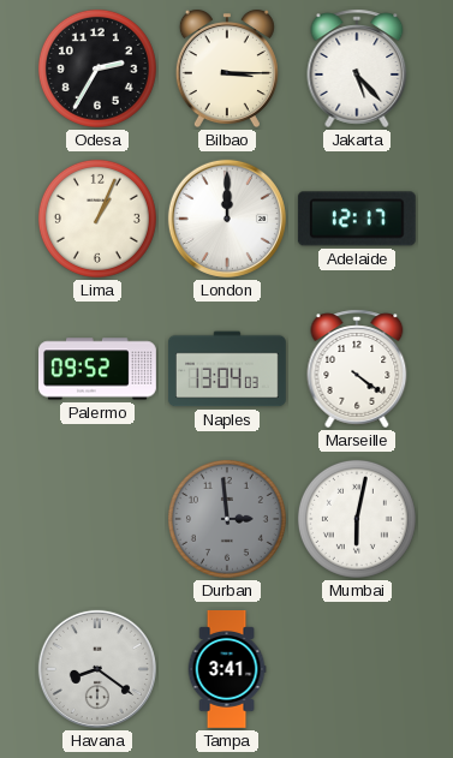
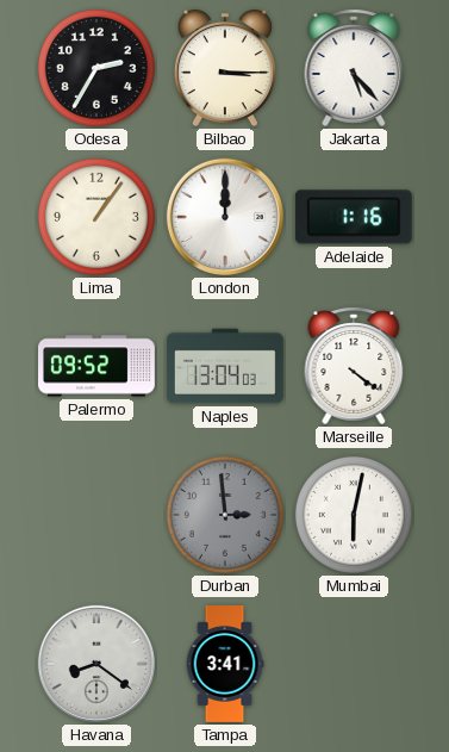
Lima: 1:04 -> 1:06 (96, 217)
Adelaide: 12:17 -> 1:16 (354, 217)
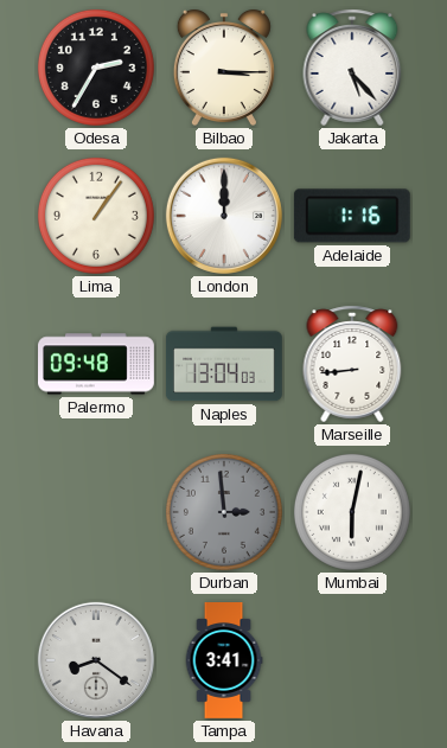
Palermo: 09:52 -> 09:48 (97, 364)
Marseille: 4:21 -> 8:44 (352, 364)
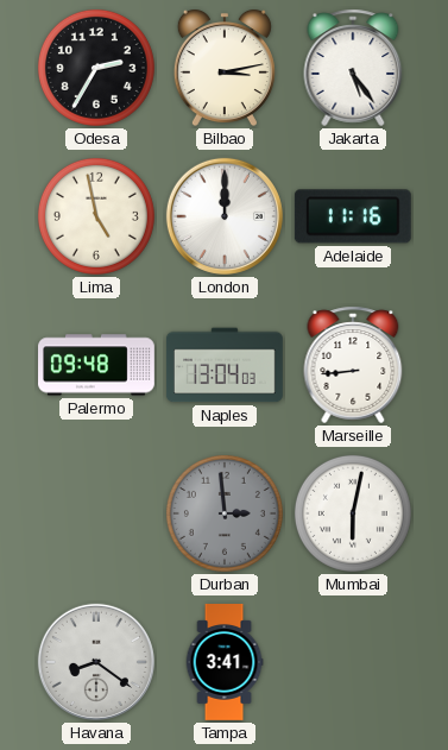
Bilbao: 3:15 -> 3:13 (225, 68)
Jakarta: 5:23 -> 5:24 (353, 68)
Lima: 1:06 -> 4:58 (96, 216)
Adelaide: 1:16 -> 11:16 (353, 216)
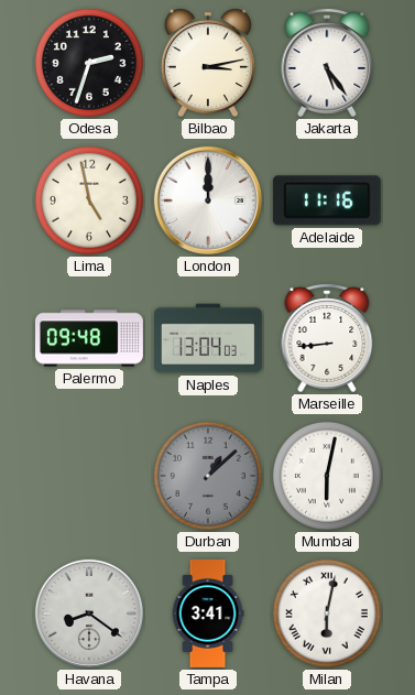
Odesa: 2:35 -> 2:33 (89, 63)
Durban: 2:59 -> 1:08 (208, 476)
Milan: none -> 6:02 (327, 613)
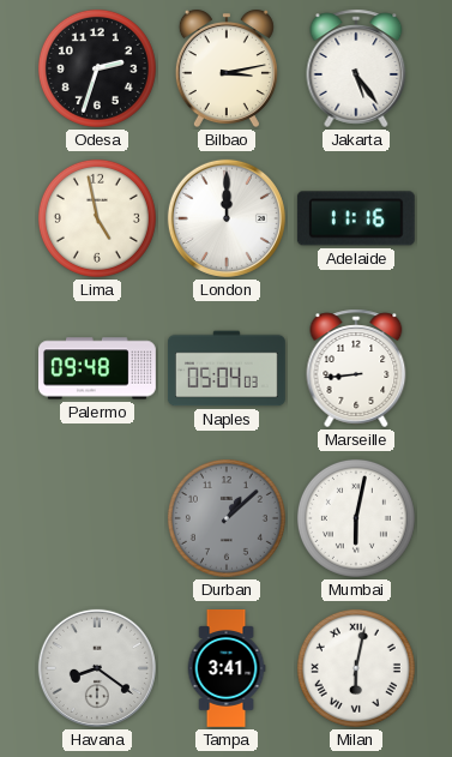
Naples: 13:04 -> 05:04 (227, 368)
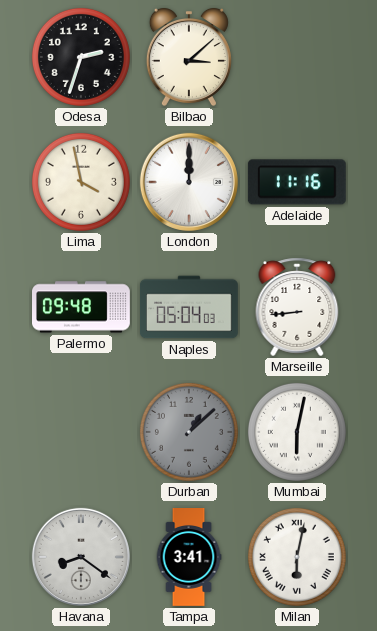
Bilbao: 3:13 -> 3:08 (189, 57)
Jakarta: 5:24 -> none (356, 68)
Lima: 4:58 -> 3:58 (81, 182)
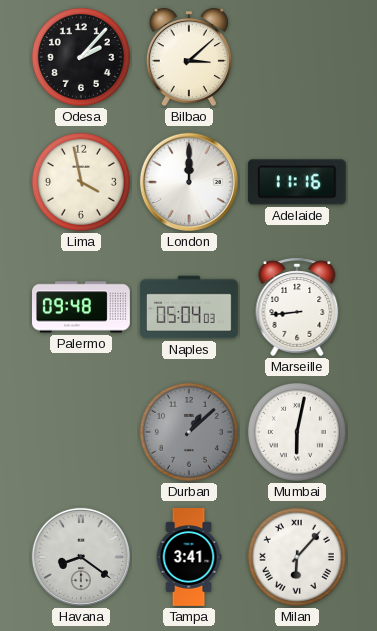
Odesa: 2:33 -> 2:07 (81, 57)
Milan: 6:02 -> 6:07 (297, 557)
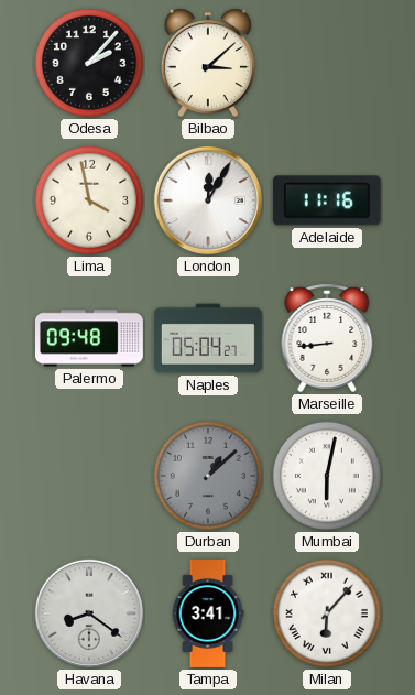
London: 12:00 -> 12:05 (208, 200)
Naples: 05:04:03 -> 05:04:27 (208, 338)
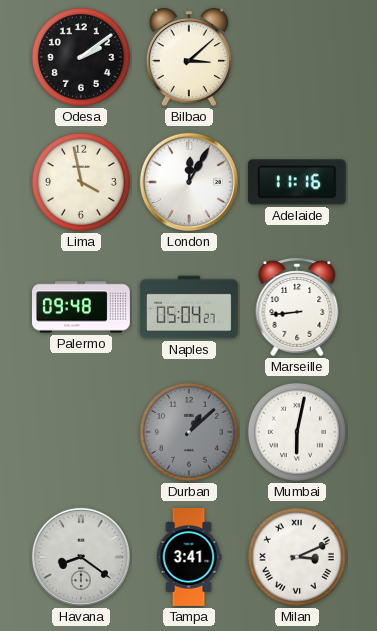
Odesa: 2:07 -> 2:09 (81, 57)
Milan: 6:07 -> 3:11 (297, 557)
